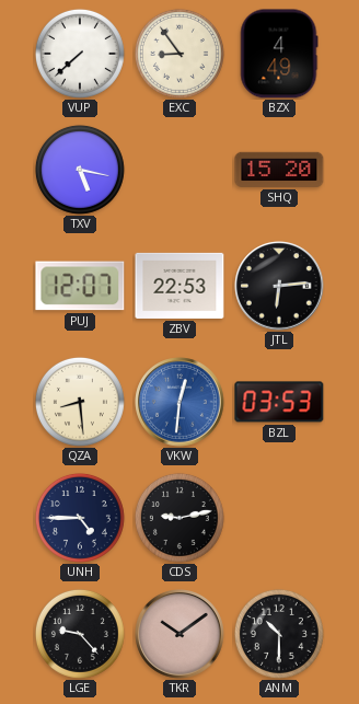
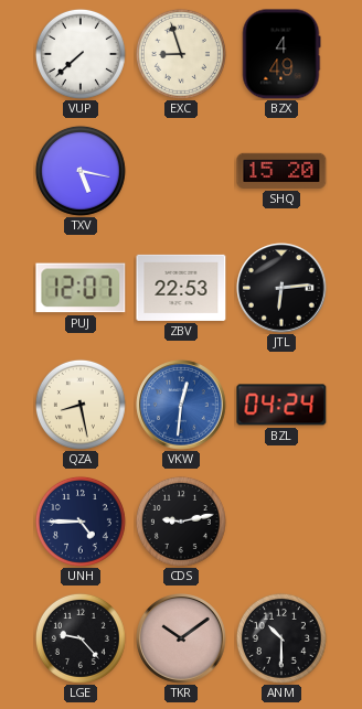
EXC: 8:54 -> 8:57 (181, 54)
QZA: 8:29 -> 8:28 (81, 405)
BZL: 03:53 -> 04:24 (281, 405)
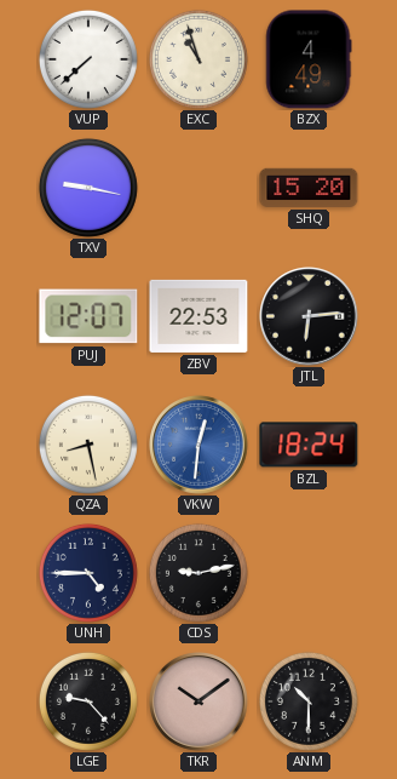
EXC: 8:57 -> 10:57 (198, 59)
TXV: 5:17 -> 9:17 (88, 188)
BZL: 04:24 -> 18:24 (309, 445)
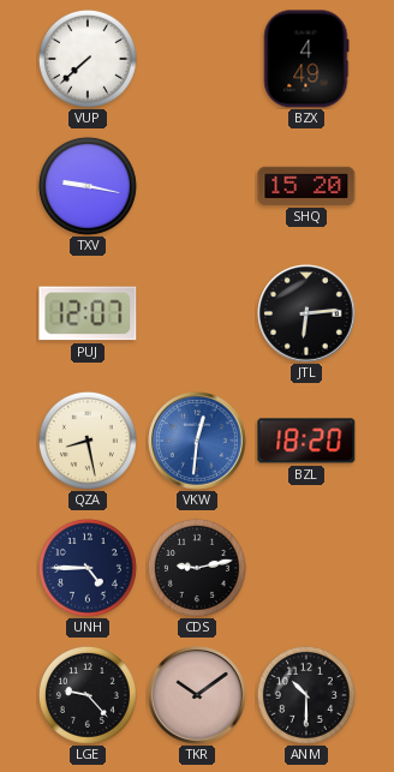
EXC: 10:57 -> none (198, 59)
ZBV: 22:53 -> none (198, 316)
BZL: 18:24 -> 18:20 (306, 441)
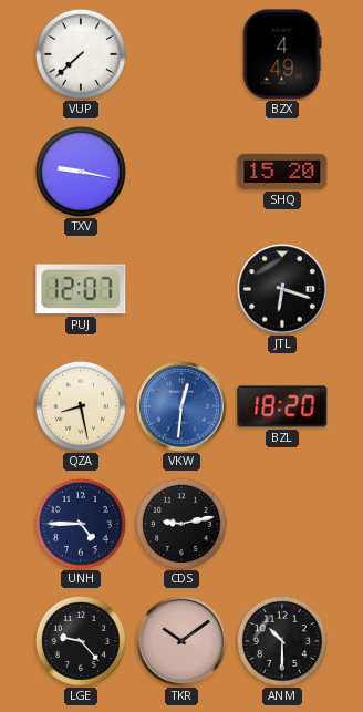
JTL: 6:14 -> 6:18 (282, 289)
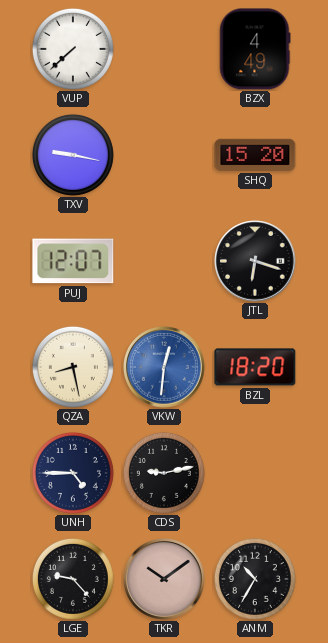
ANM: 10:30 -> 10:35 (255, 579)
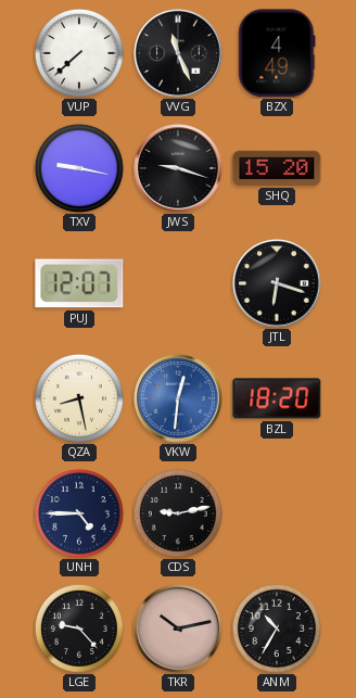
VVG: none -> 11:26 (178, 53)
JWS: none -> 9:18 (178, 168)
TKR: 10:09 -> 10:13 (178, 629)
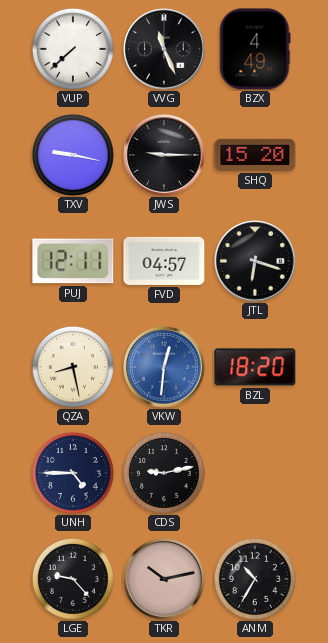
JWS: 9:18 -> 9:15 (164, 155)
PUJ: 12:07 -> 12:11 (73, 261)
FVD: none -> 04:57 (164, 261)
